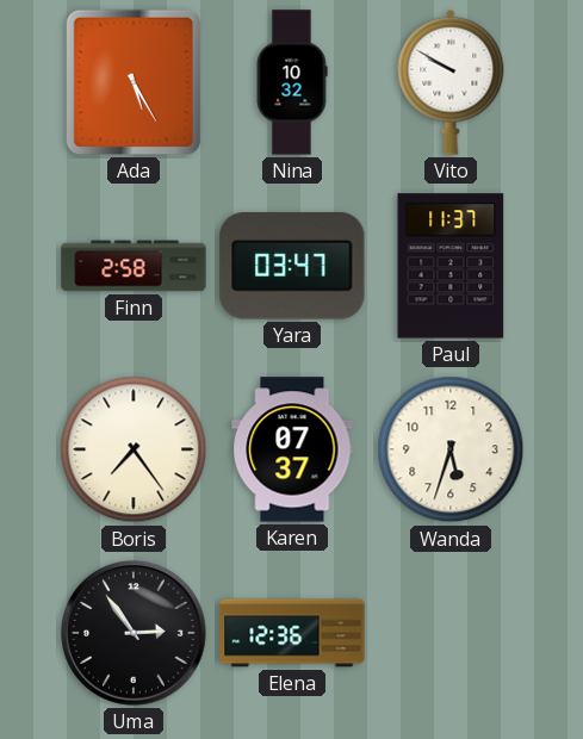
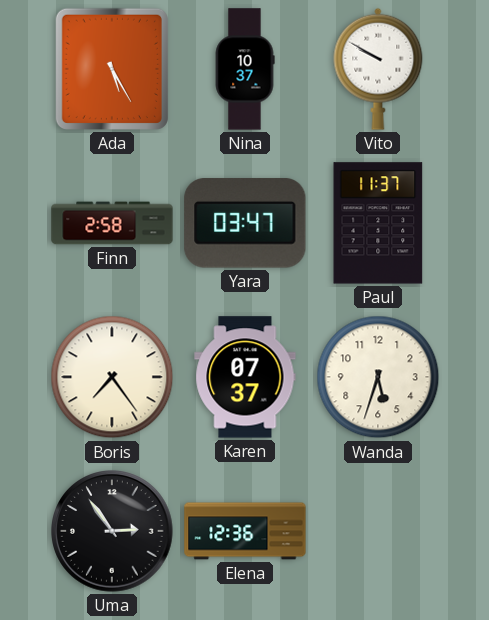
Nina: 10:32 -> 10:37 (245, 69)
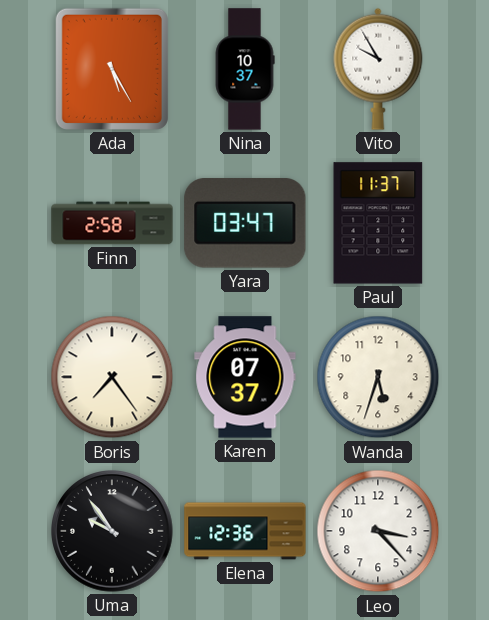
Vito: 9:50 -> 9:55 (378, 69)
Uma: 2:54 -> 9:54 (112, 531)
Leo: none -> 3:23 (378, 531)
